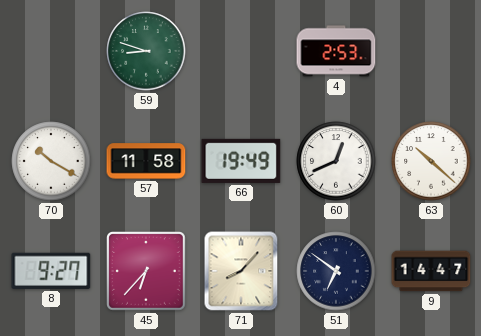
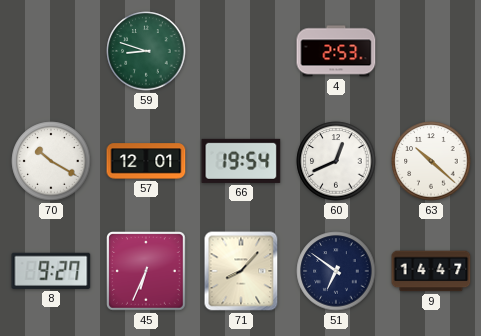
57: 11:58 -> 12:01 (146, 161)
66: 19:49 -> 19:54 (241, 161)
45: 6:37 -> 6:34 (147, 272)
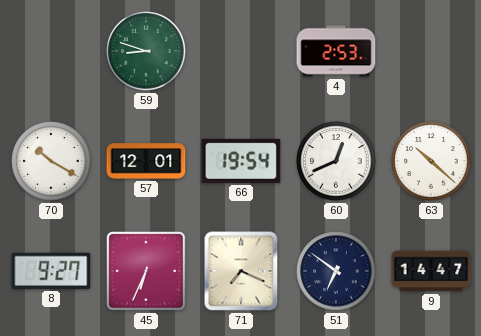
71: 8:07 -> 7:19 (241, 271)
